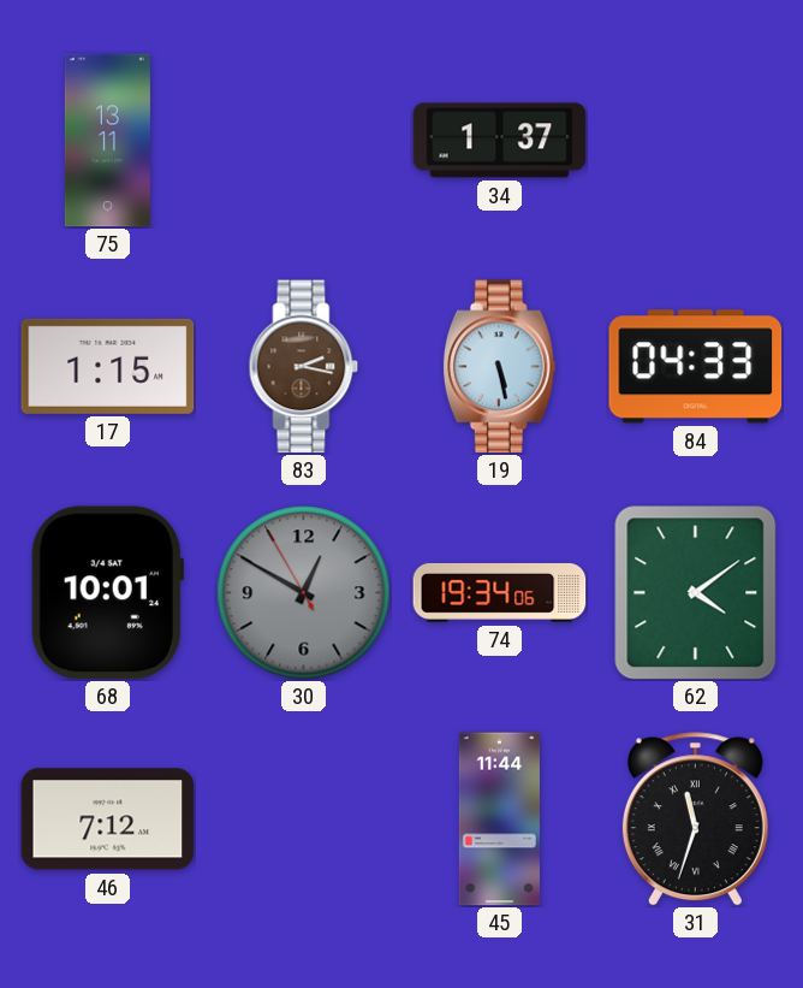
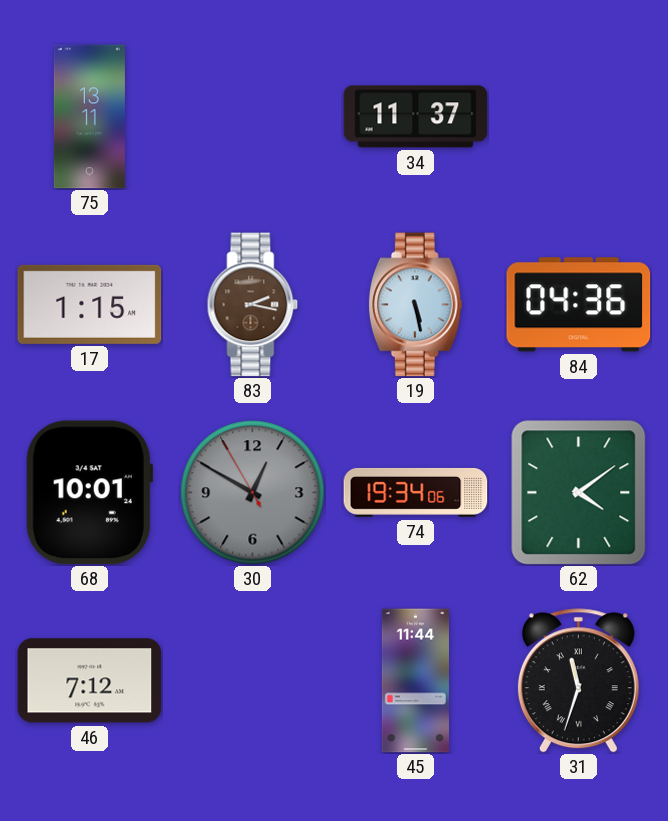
34: 1:37 -> 11:37 (416, 117)
84: 04:33 -> 04:36 (579, 305)
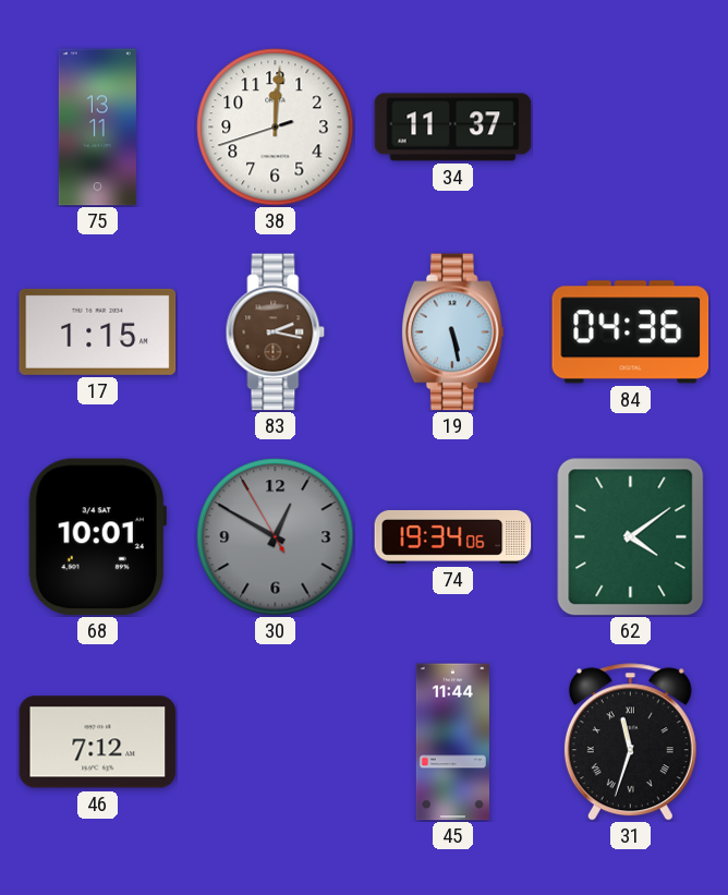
38: none -> 12:00 (276, 128)
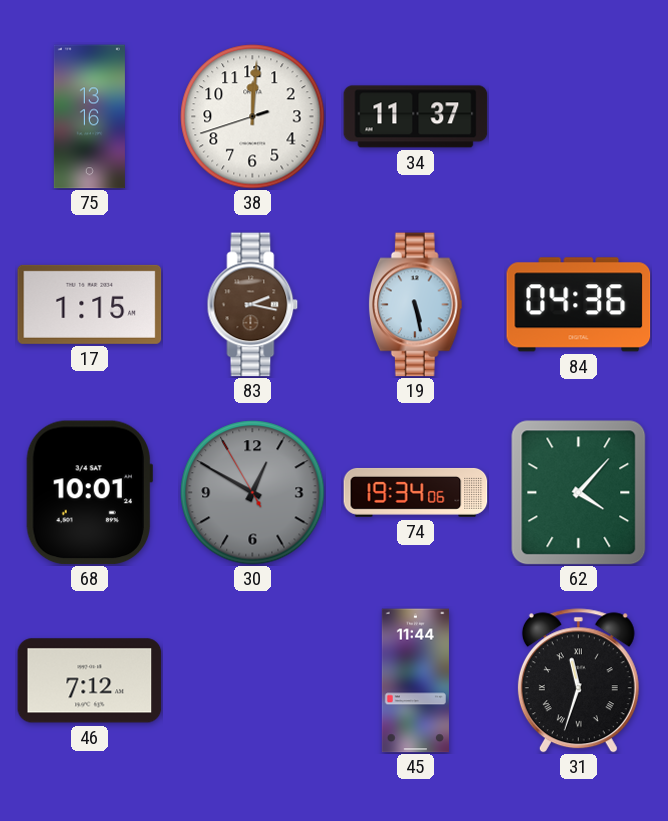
75: 13:11 -> 13:16 (89, 117)
62: 4:09 -> 4:07 (579, 493)
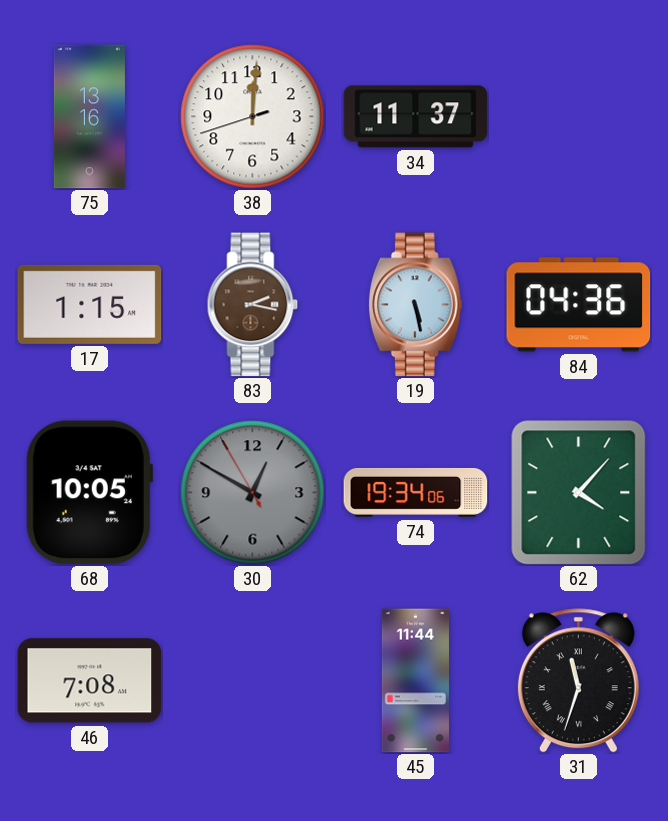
68: 10:01 -> 10:05 (89, 493)
46: 7:12 -> 7:08 (90, 681)
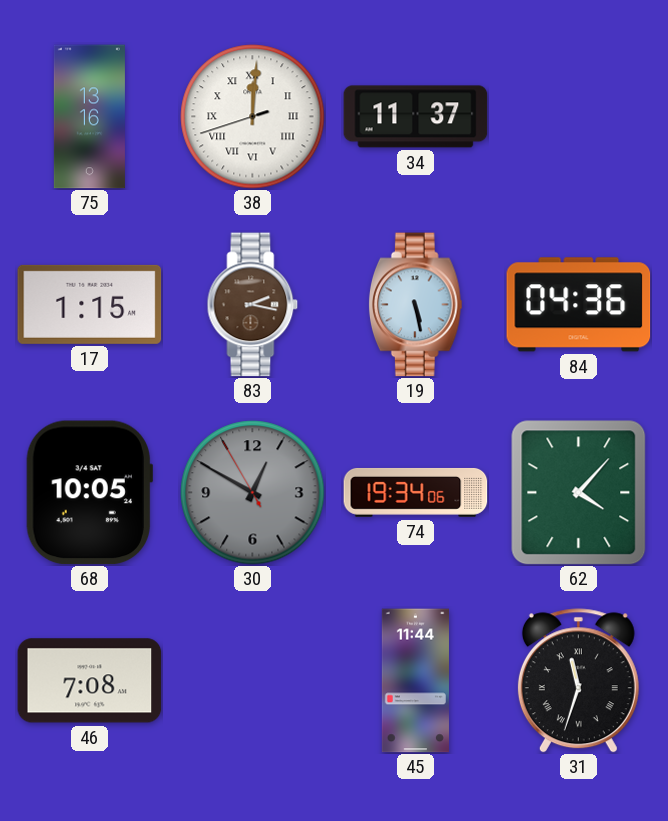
38 numerals: Arabic -> Roman (253, 117)
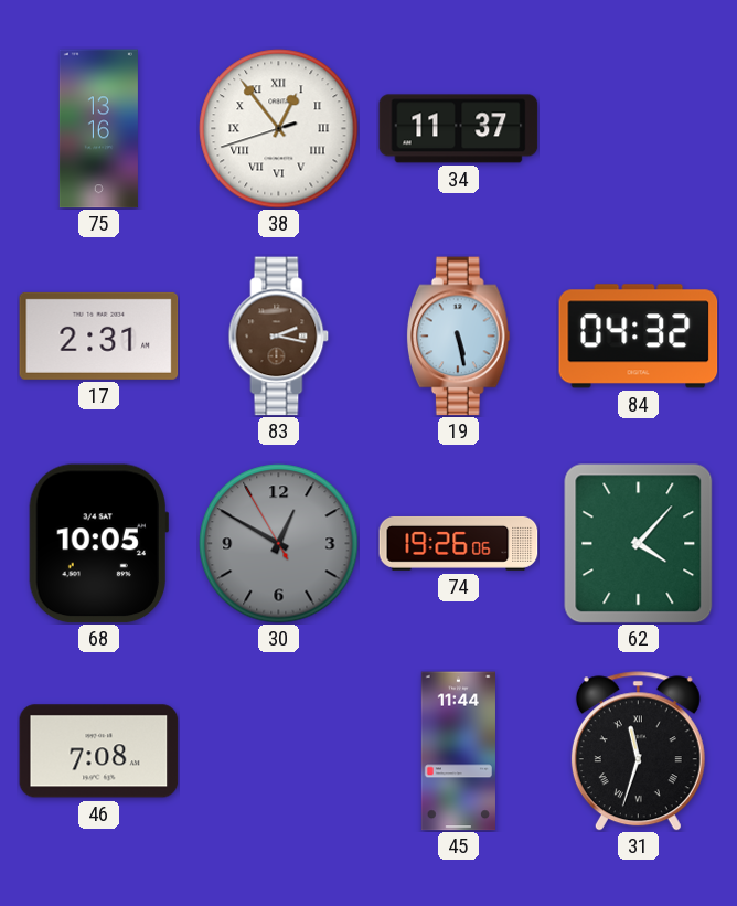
38: 12:00 -> 12:53 (279, 129)
17: 1:15 -> 2:31 (99, 335)
84: 04:36 -> 04:32 (639, 337)
74: 19:34 -> 19:26 (459, 543)
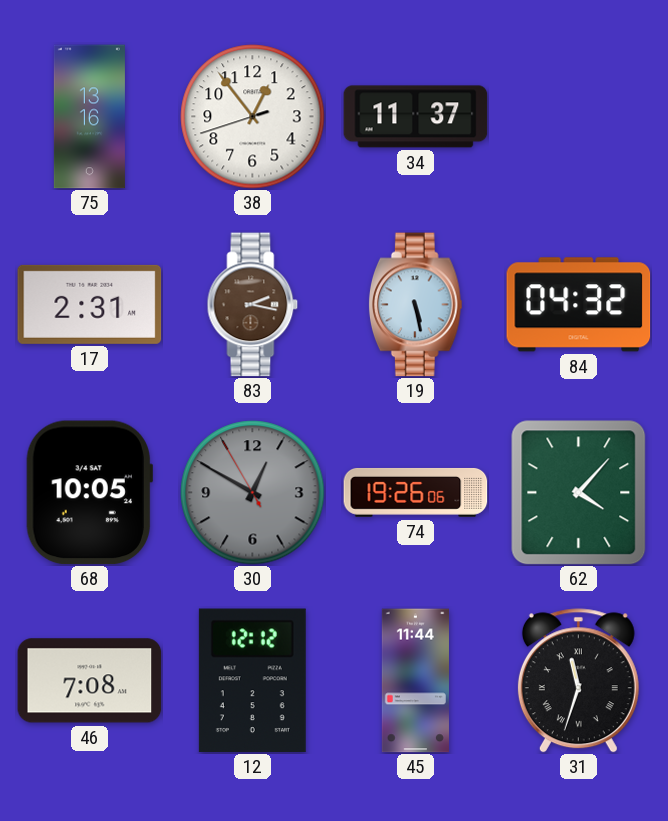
38 numerals: Roman -> Arabic (253, 117)
12: none -> 12:12 (252, 681)
